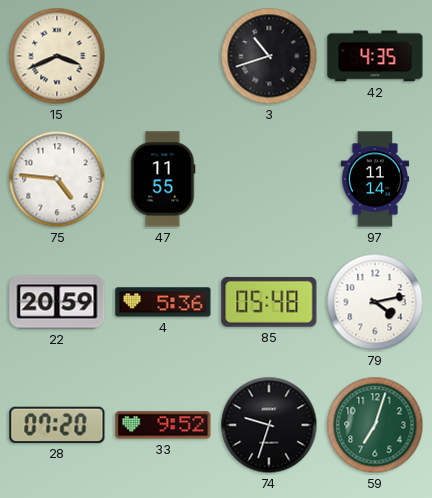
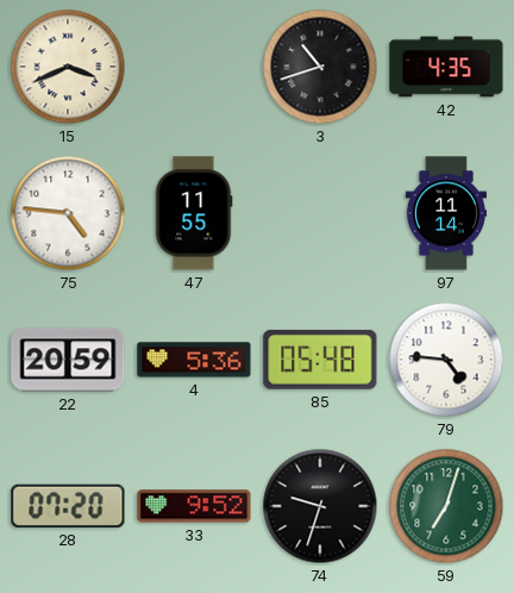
79: 4:13 -> 4:46 (446, 360)
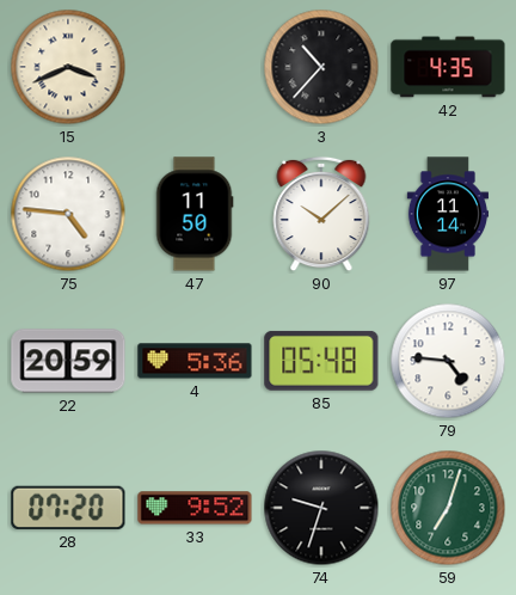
3: 10:42 -> 10:37 (321, 67)
47: 11:55 -> 11:50 (195, 214)
90: none -> 10:08 (321, 214)
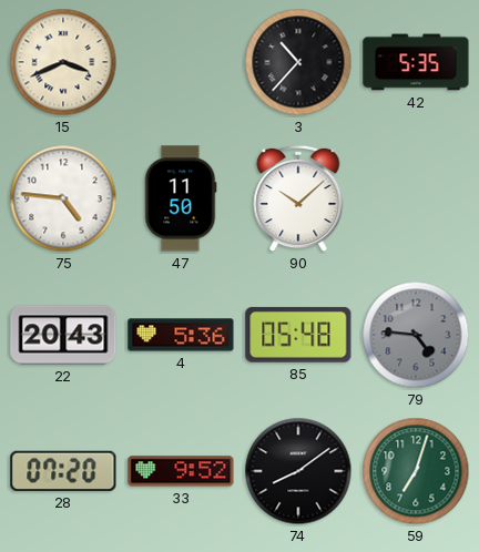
42: 4:35 -> 5:35 (416, 62)
97: 11:14 -> none (448, 214)
22: 20:59 -> 20:43 (63, 335)
79 dial: white -> grey (416, 335)
74: 9:33 -> 8:09 (298, 471)
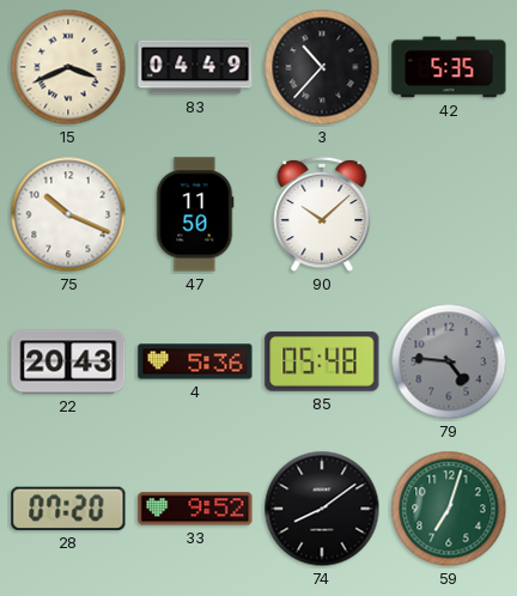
83: none -> 04:49 (195, 67)
75: 4:46 -> 10:19 (68, 214)
